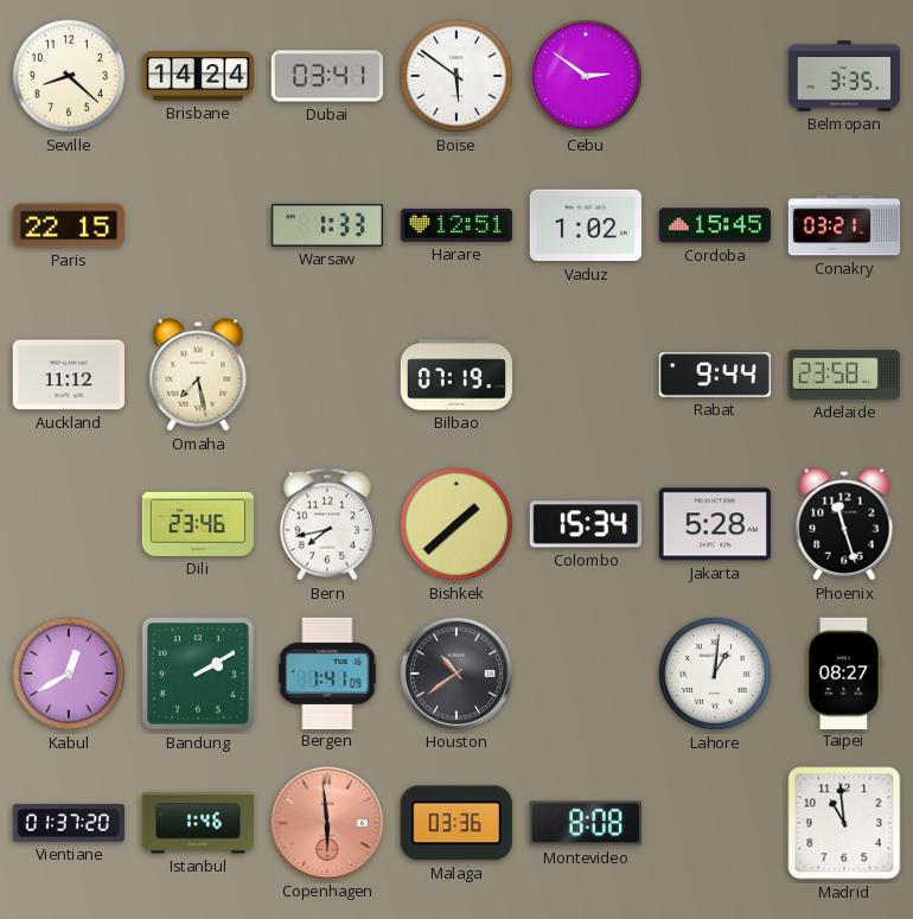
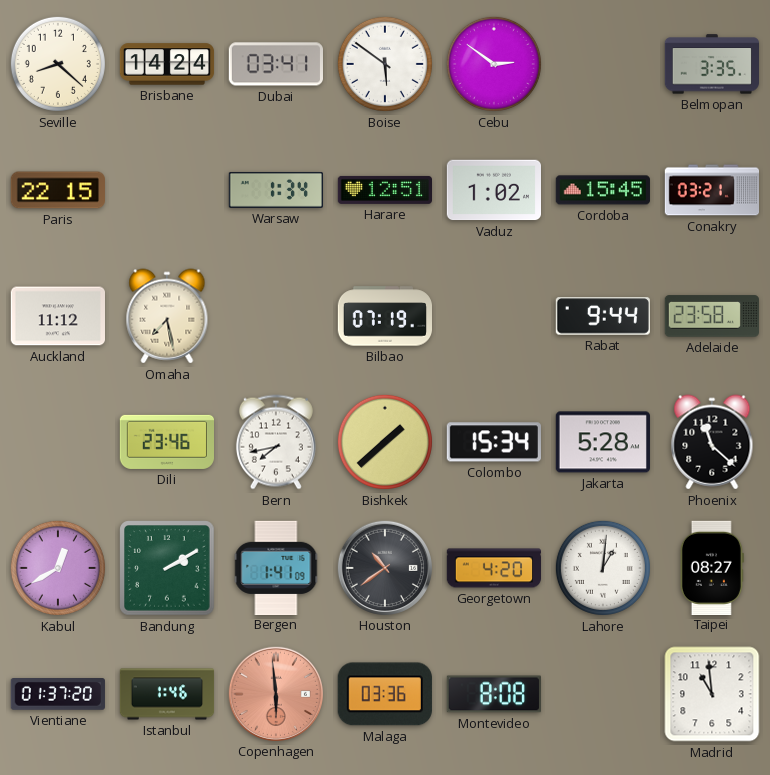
Warsaw: 1:33 -> 1:34 (275, 190)
Phoenix: 11:27 -> 11:22 (712, 442)
Georgetown: none -> 4:20 (494, 568)
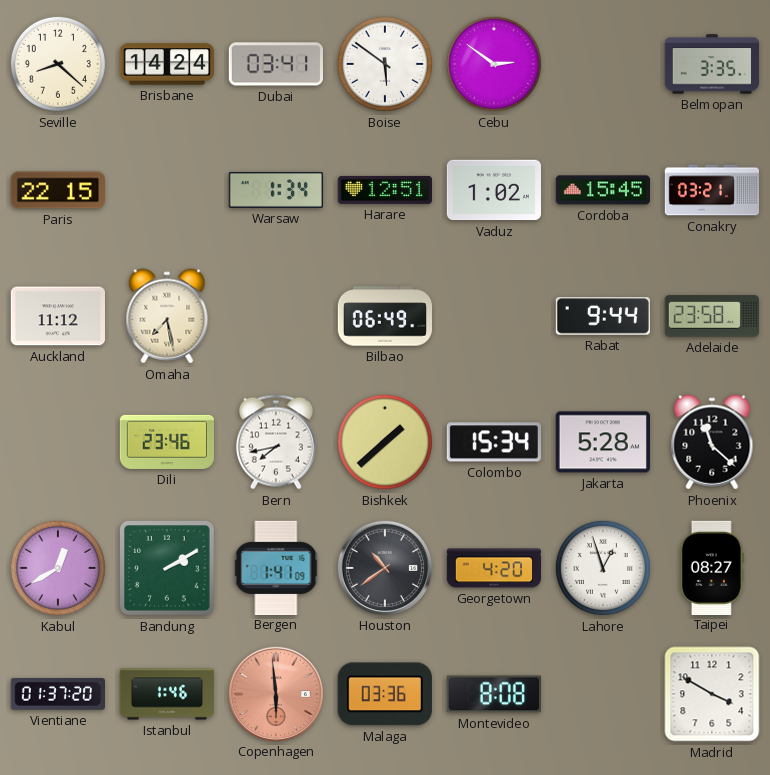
Bilbao: 07:19 -> 06:49 (385, 316)
Lahore: 1:01 -> 12:57 (603, 568)
Madrid: 10:59 -> 3:50 (712, 694)
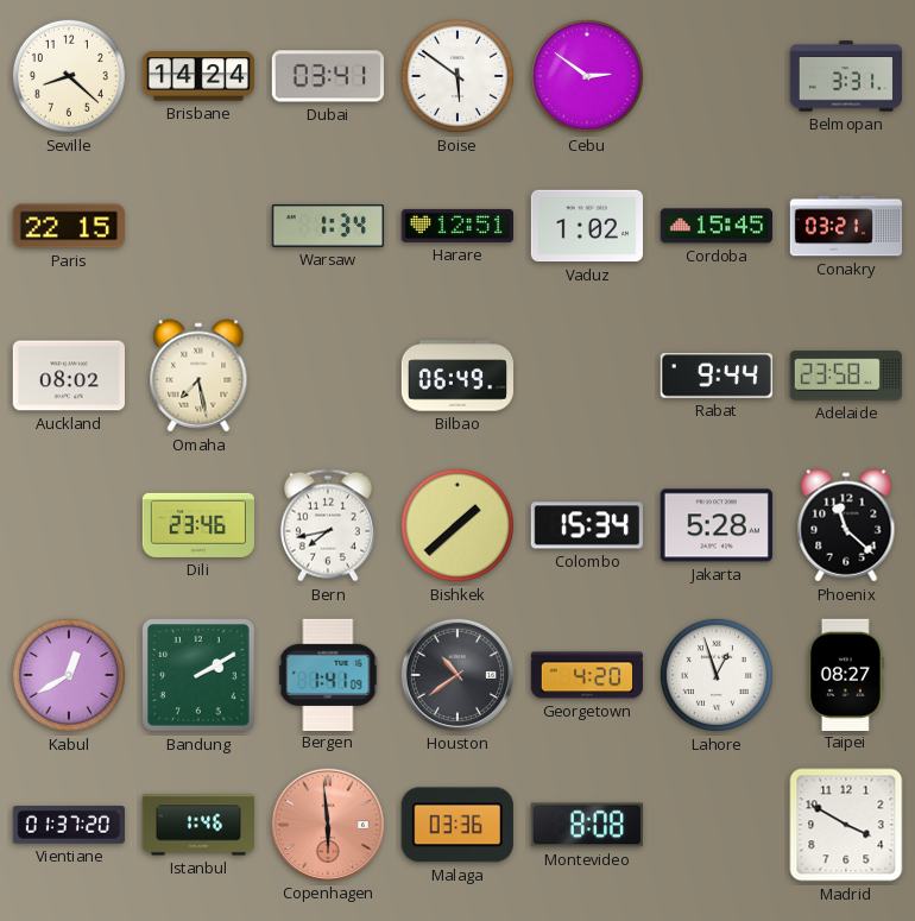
Belmopan: 3:35 -> 3:31 (845, 76)
Auckland: 11:12 -> 08:02 (68, 376)
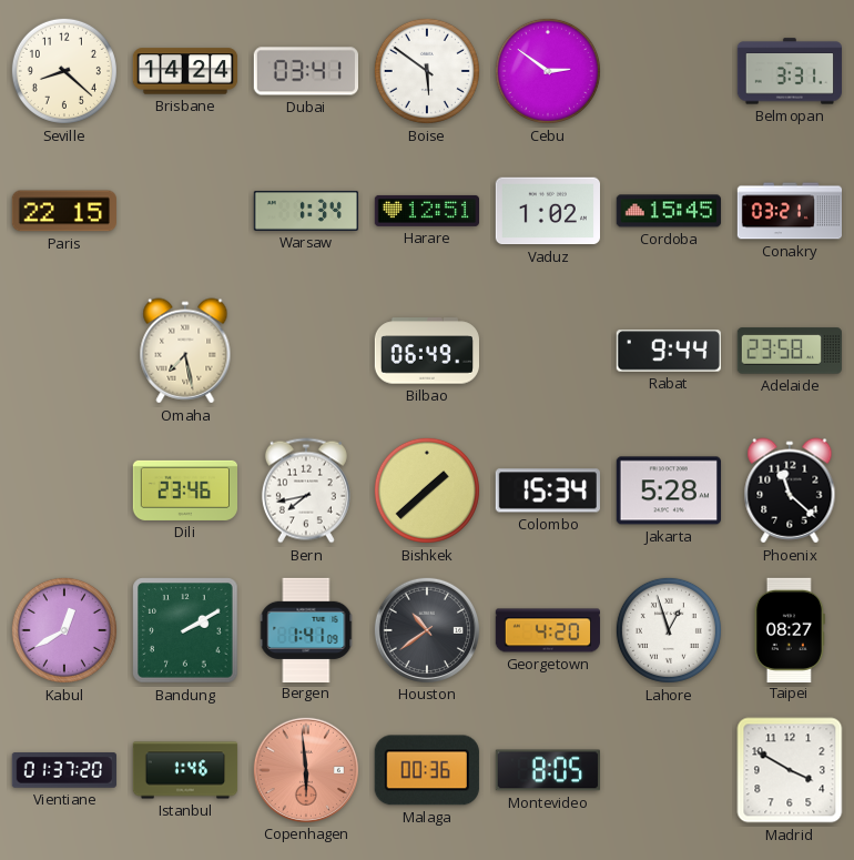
Auckland: 08:02 -> none (68, 376)
Malaga: 03:36 -> 00:36 (427, 770)
Montevideo: 8:08 -> 8:05 (548, 770)
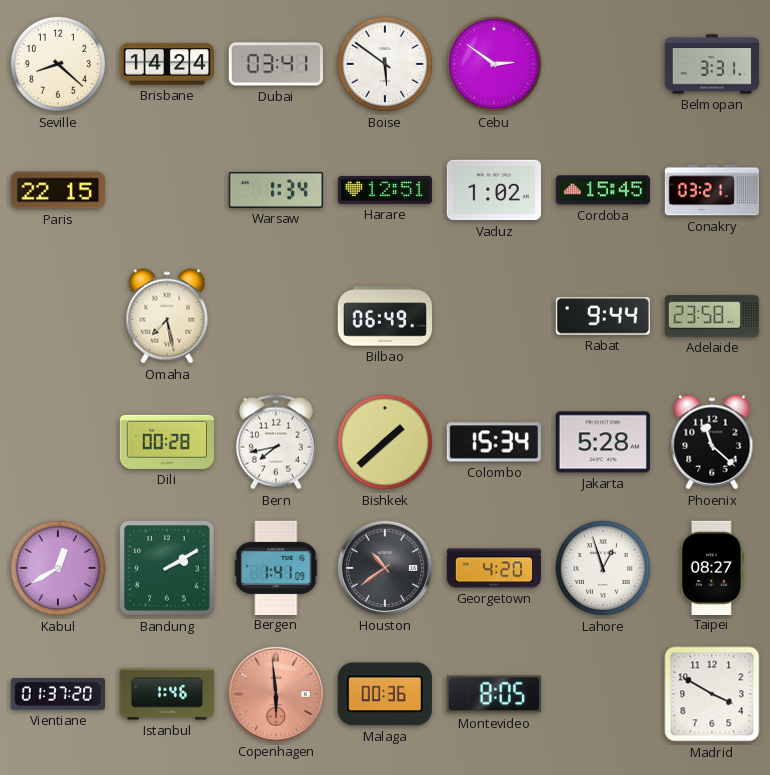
Dili: 23:46 -> 00:28 (166, 442)
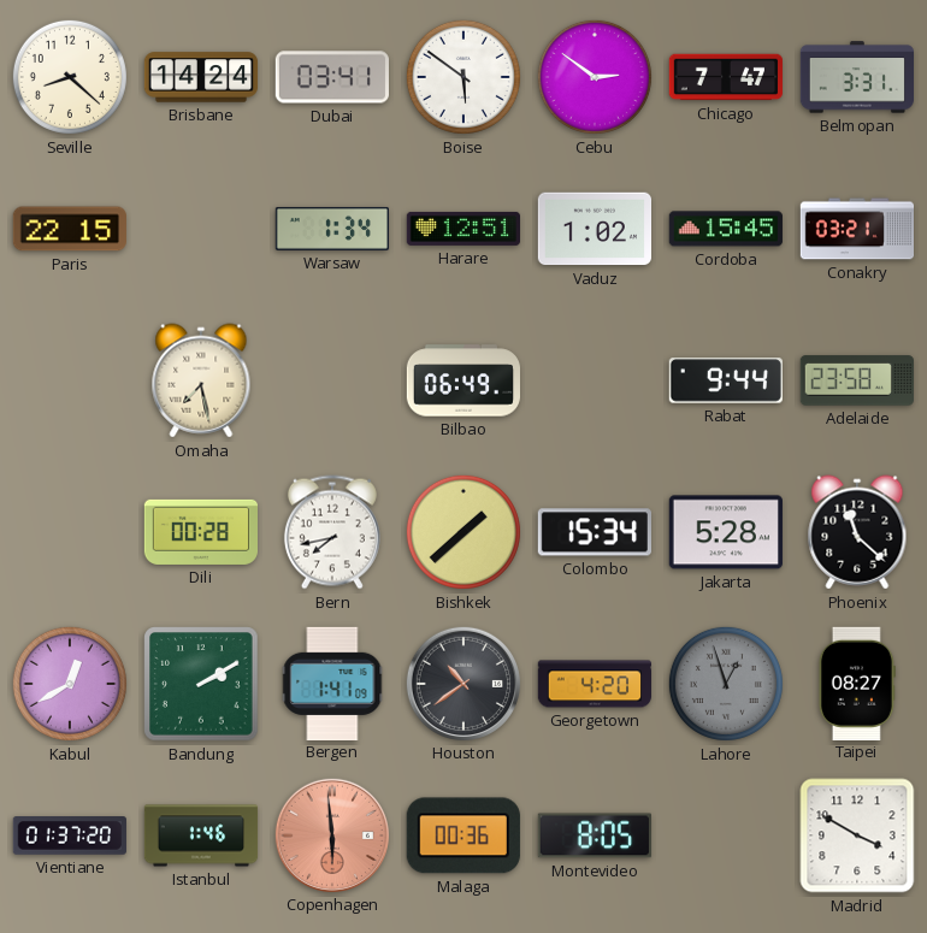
Chicago: none -> 7:47 (725, 77)
Lahore dial: white -> grey (726, 684)
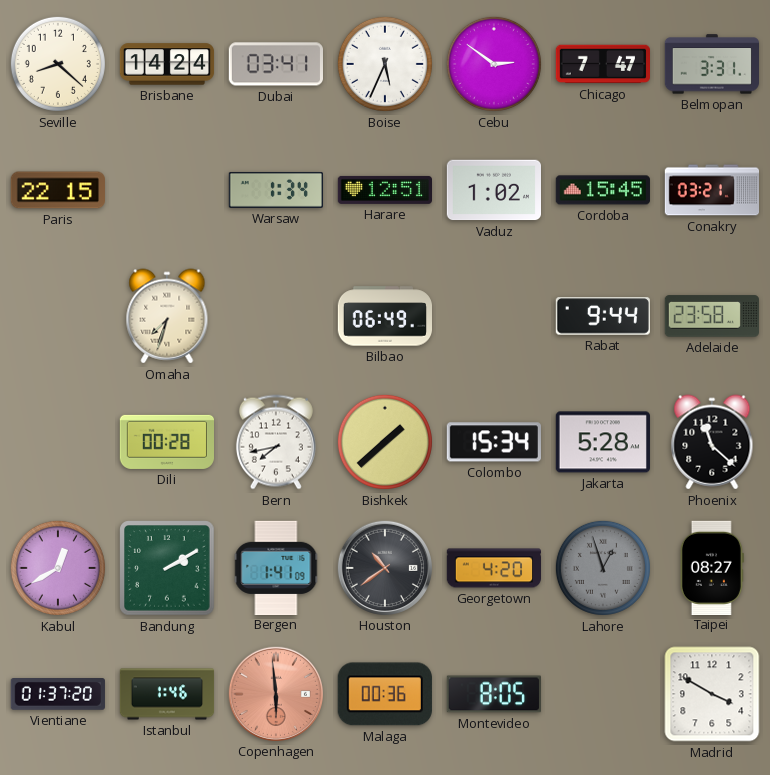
Boise: 5:51 -> 5:34 (385, 64)
Omaha: 7:28 -> 7:33 (167, 316)
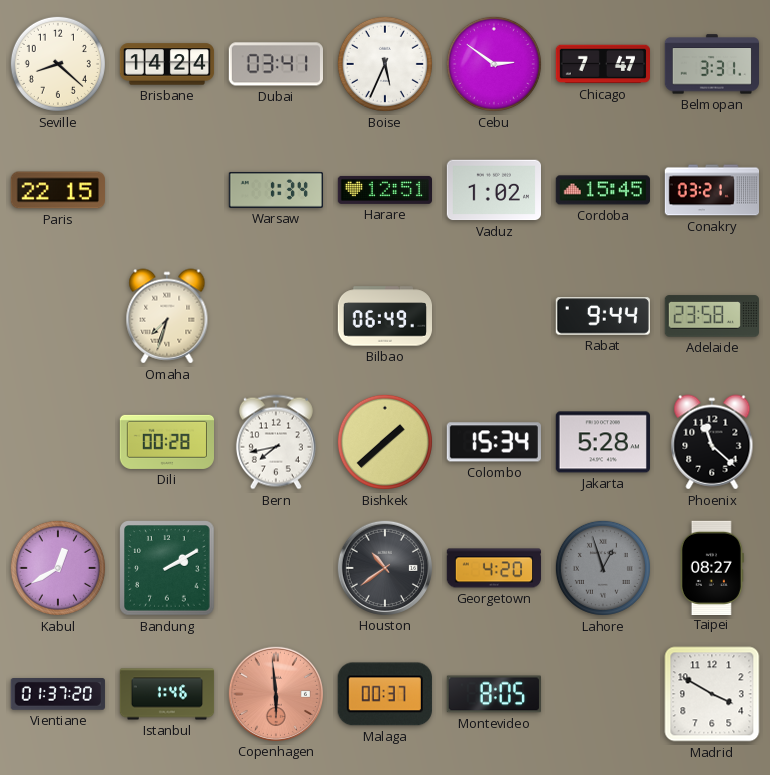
Bergen: 1:41 -> none (276, 567)
Malaga: 00:36 -> 00:37 (385, 694)
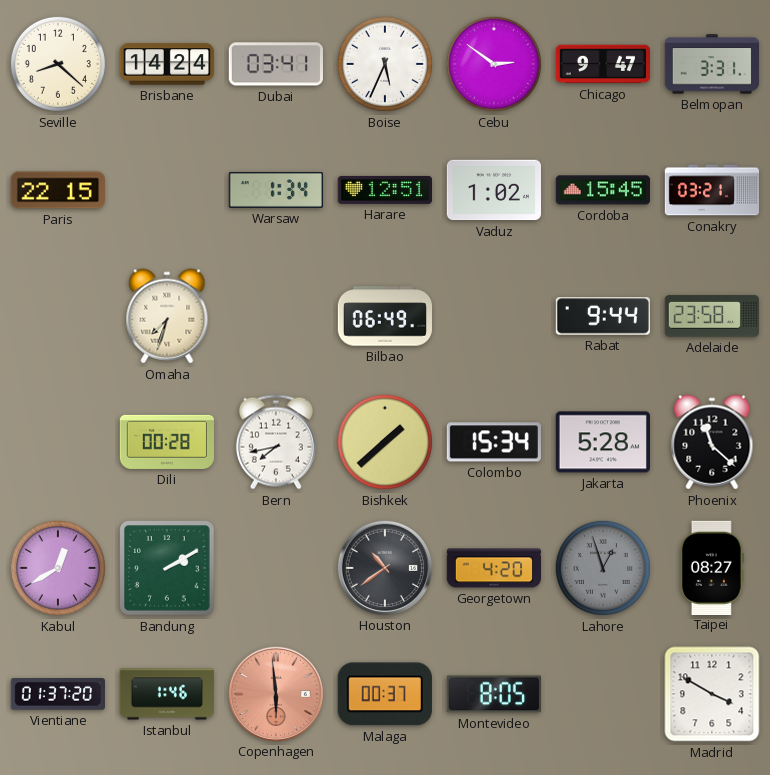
Chicago: 7:47 -> 9:47 (602, 64)
